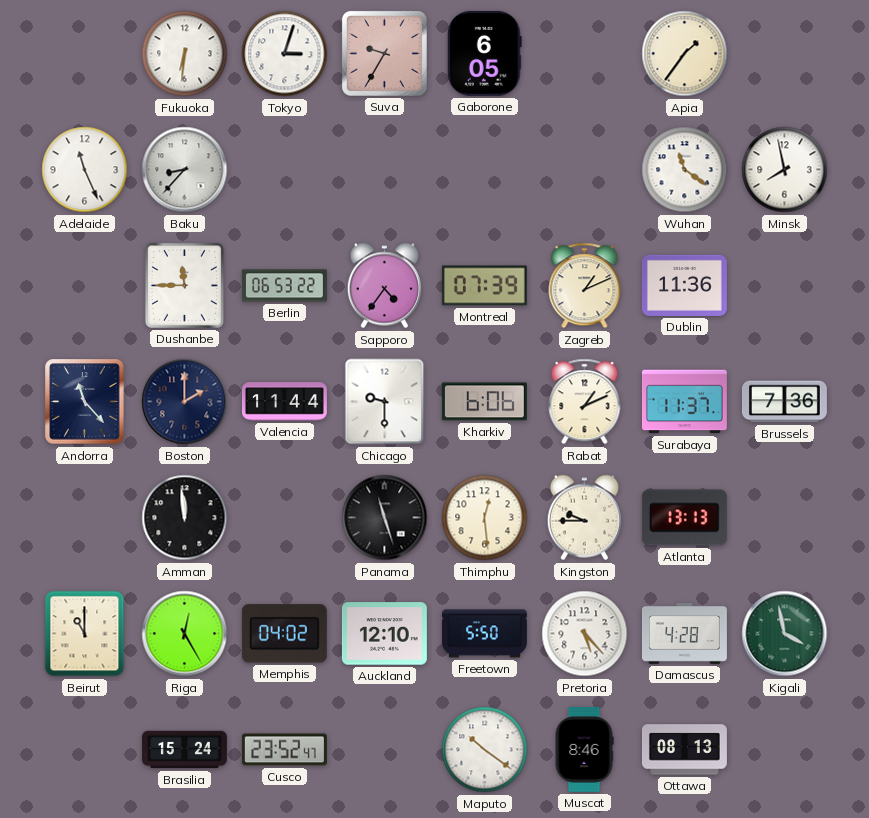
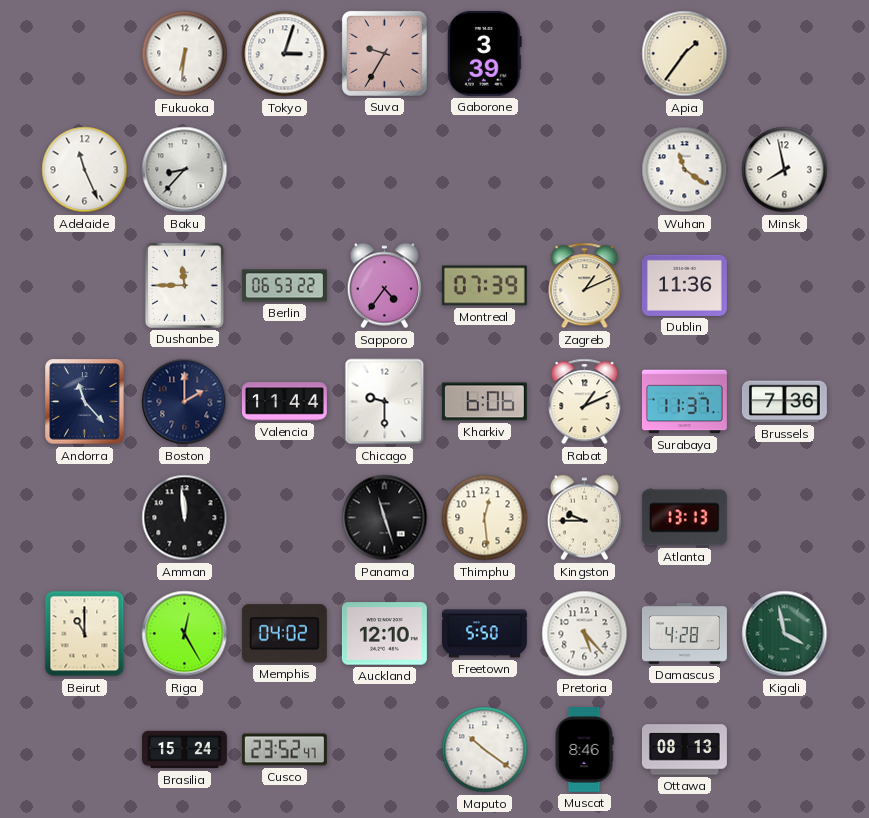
Gaborone: 6:05 -> 3:39 (484, 53)
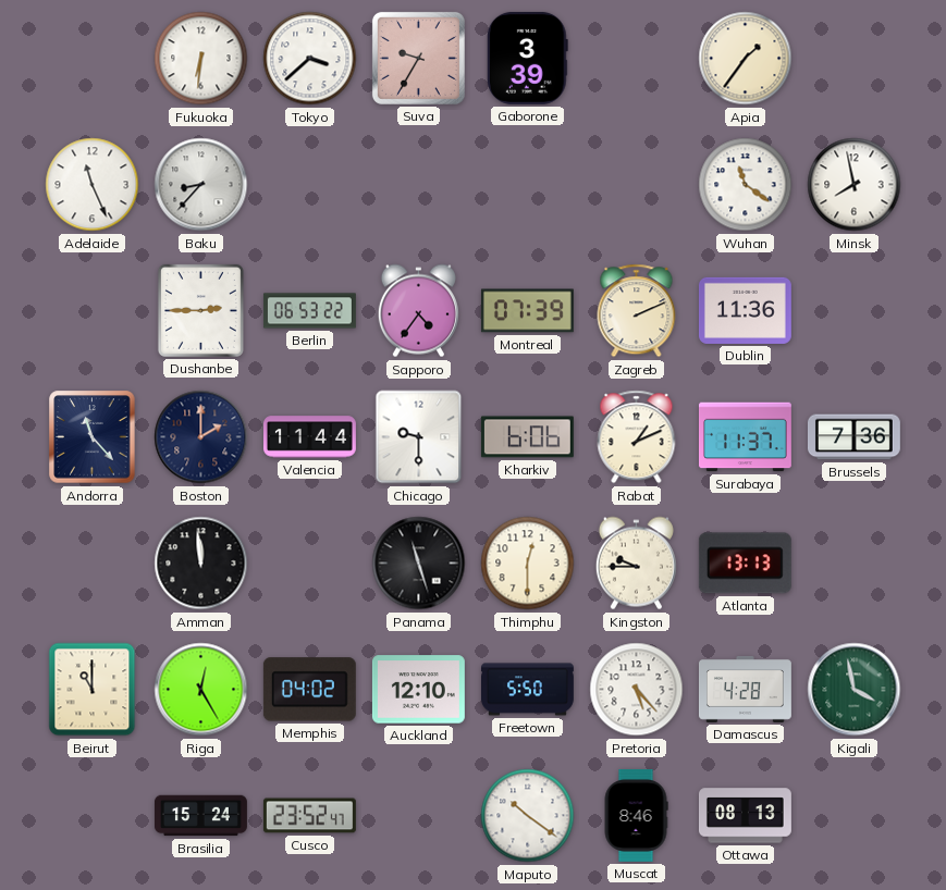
Tokyo: 3:03 -> 3:38 (310, 59)
Dushanbe: 11:45 -> 2:45 (200, 310)
Zagreb: 1:11 -> 2:11 (637, 311)
Thimphu: 12:29 -> 12:30 (528, 564)
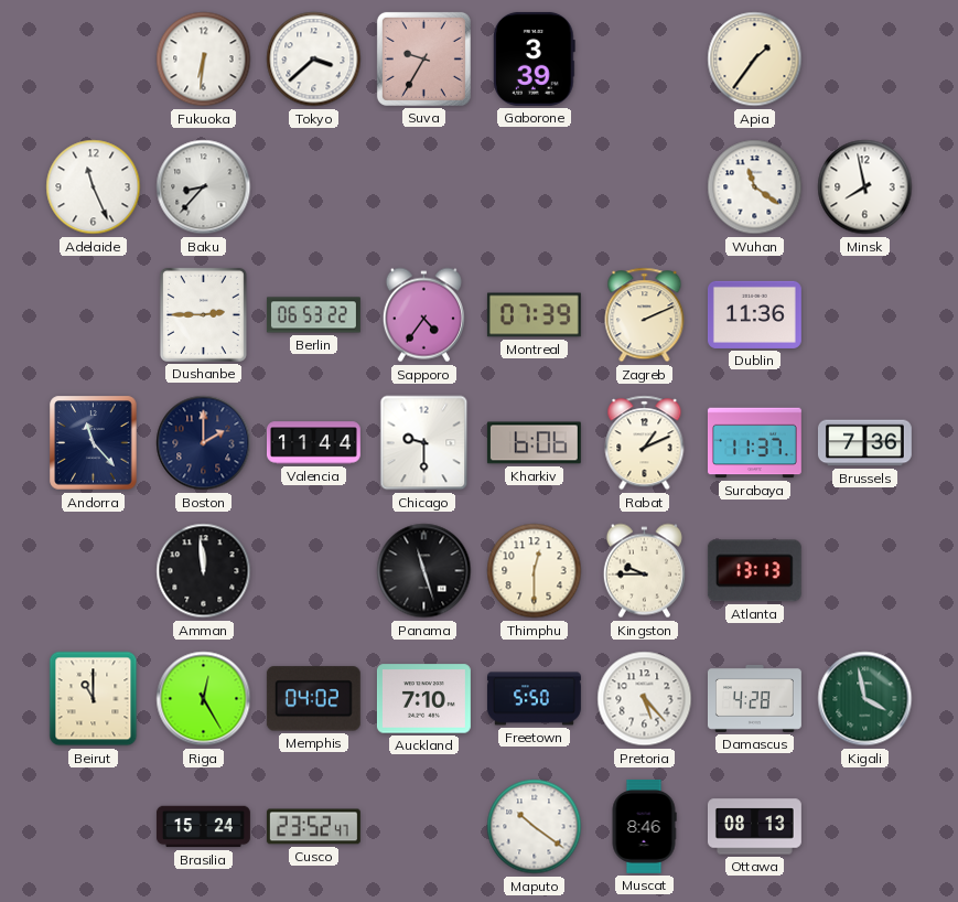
Auckland: 12:10 -> 7:10 (423, 699)
